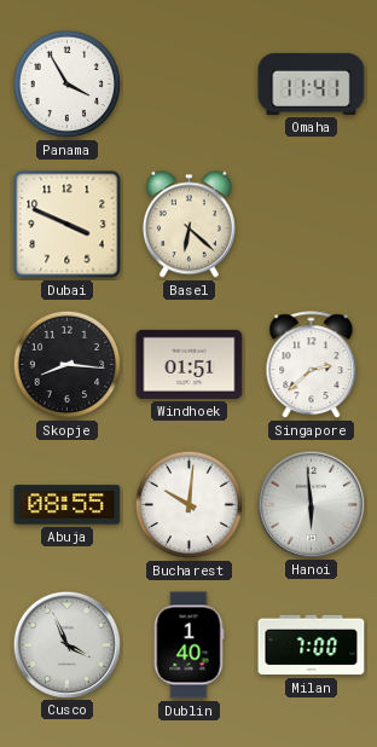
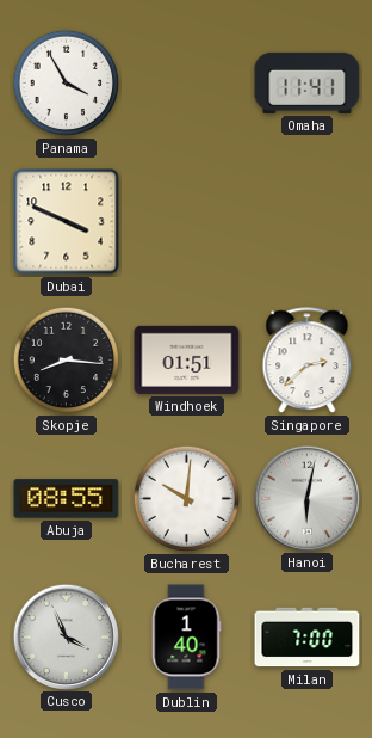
Basel: 6:22 -> none (188, 225)
Hanoi: 5:59 -> 6:02 (306, 498)
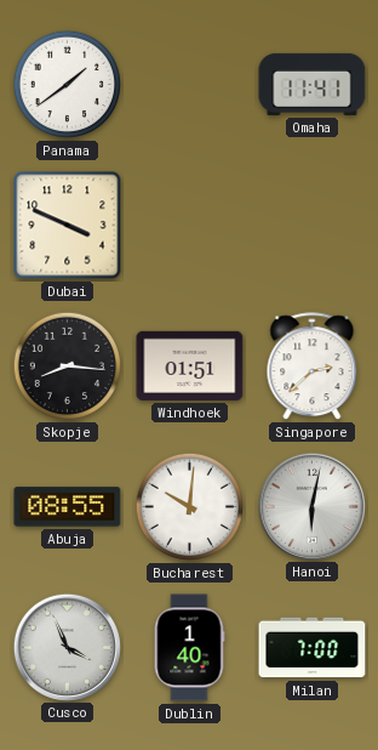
Panama: 3:55 -> 1:39 (68, 85)
